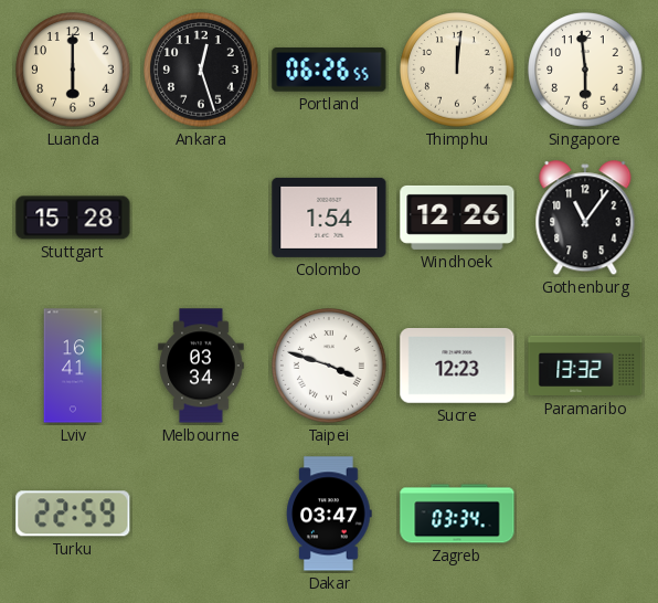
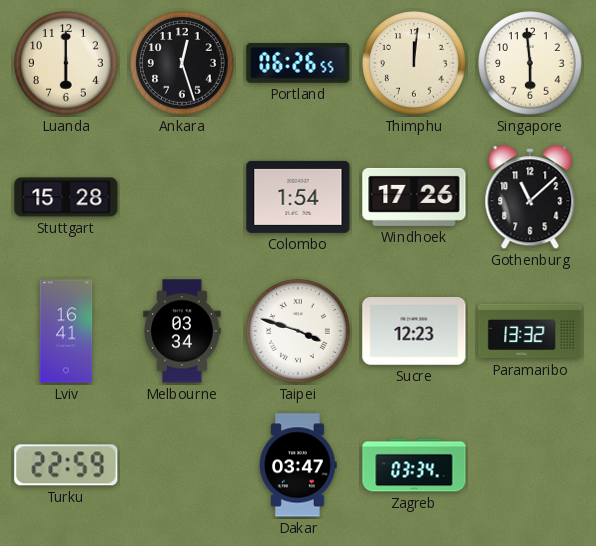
Windhoek: 12:26 -> 17:26 (414, 197)
Gothenburg: 11:06 -> 11:08 (530, 198)
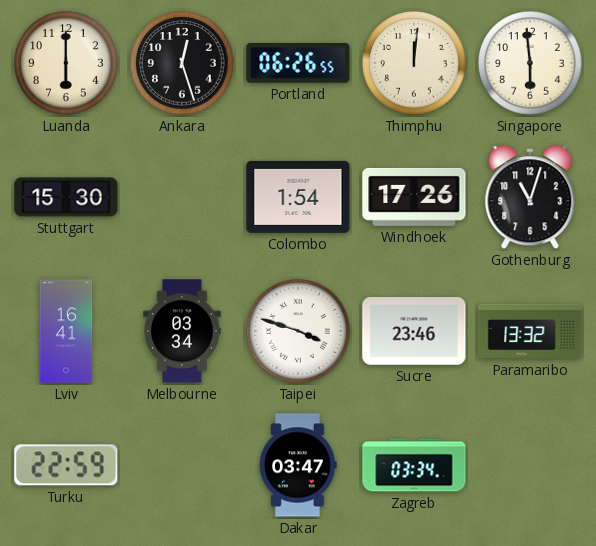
Stuttgart: 15:28 -> 15:30 (66, 197)
Gothenburg: 11:08 -> 11:03 (530, 198)
Sucre: 12:23 -> 23:46 (414, 332)
